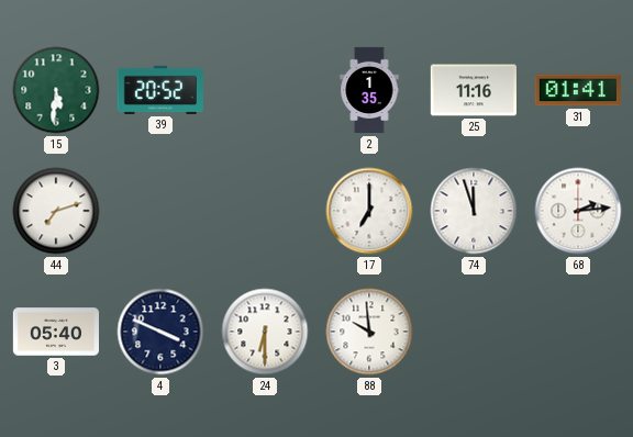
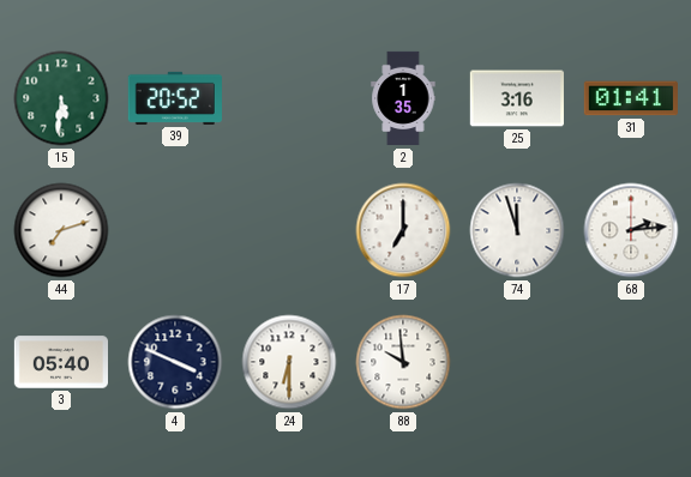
25: 11:16 -> 3:16 (517, 98)
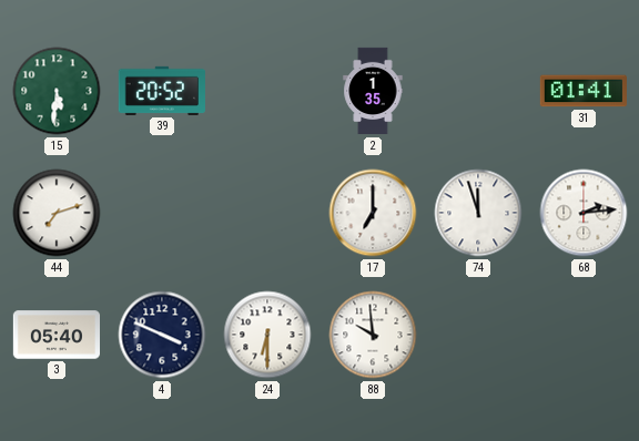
25: 3:16 -> none (517, 98)
